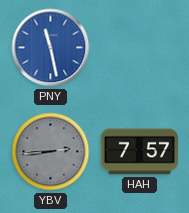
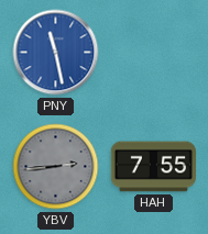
HAH: 7:57 -> 7:55 (153, 167)
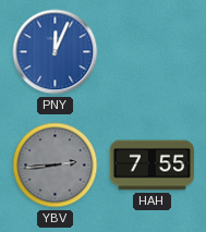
PNY: 11:28 -> 12:04 (56, 52)
